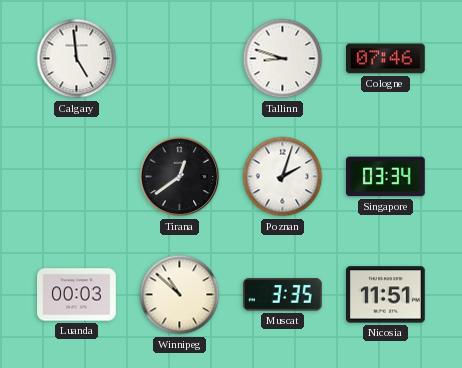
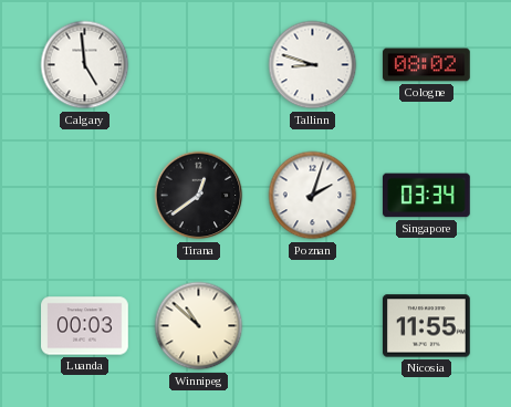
Cologne: 07:46 -> 08:02 (427, 65)
Muscat: 3:35 -> none (283, 295)
Nicosia: 11:51 -> 11:55 (427, 326)
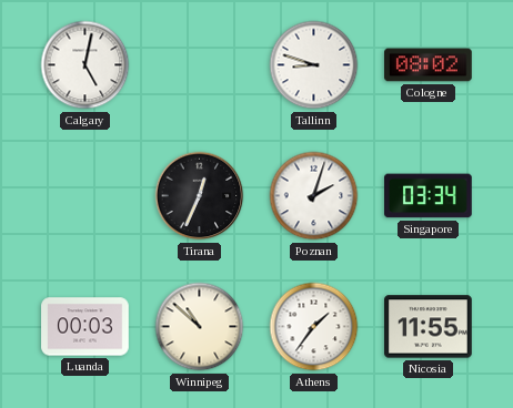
Calgary: 4:59 -> 5:02 (85, 65)
Tirana: 12:39 -> 12:34 (200, 196)
Athens: none -> 1:36 (314, 327)
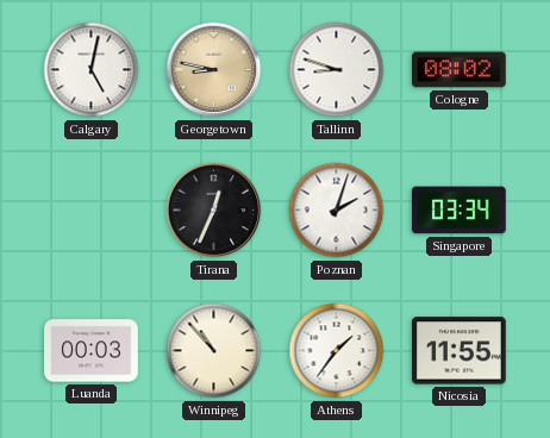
Georgetown: none -> 8:47 (214, 70)
Winnipeg: 10:52 -> 10:53 (214, 351)
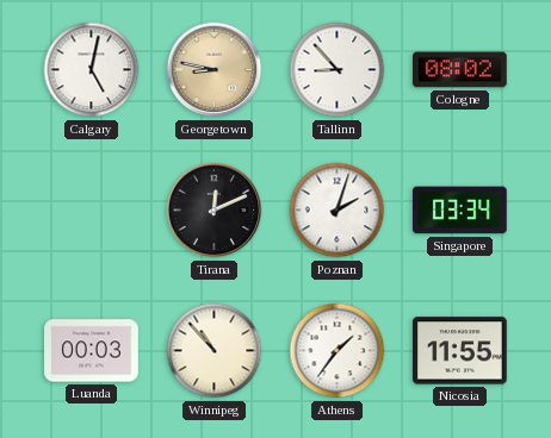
Tallinn: 8:48 -> 8:53 (338, 70)
Tirana: 12:34 -> 12:11 (215, 211)
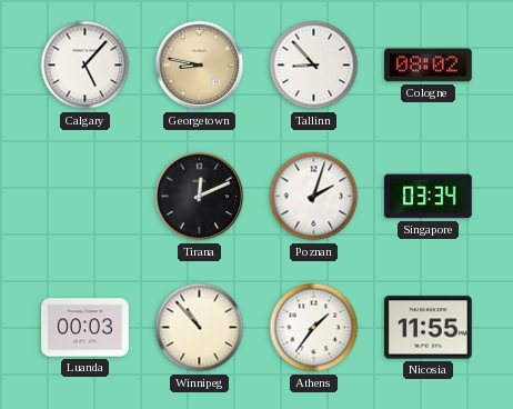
Calgary: 5:02 -> 5:07 (85, 66)
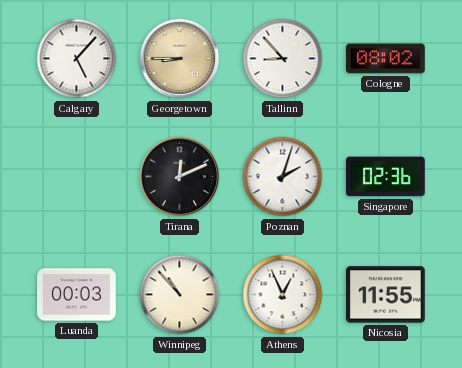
Georgetown: 8:47 -> 8:45 (180, 59)
Singapore: 03:34 -> 02:36 (386, 177)
Athens: 1:36 -> 12:56 (283, 295)
